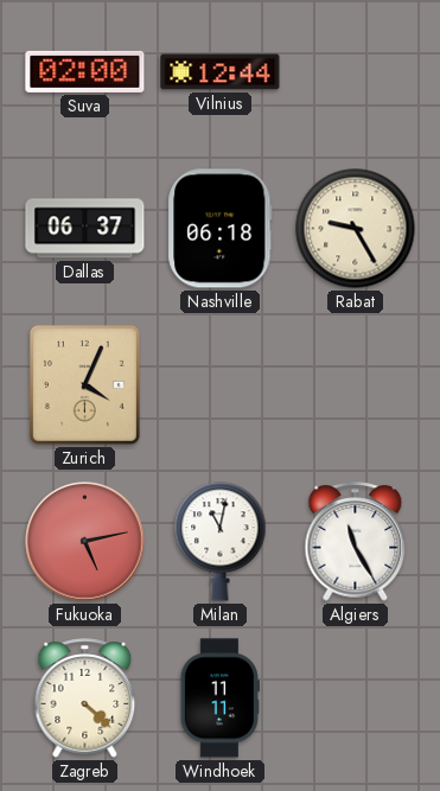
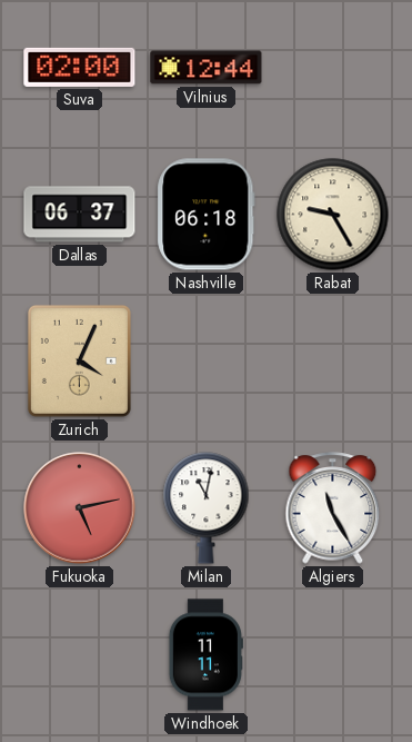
Zagreb: 4:22 -> none (85, 698)
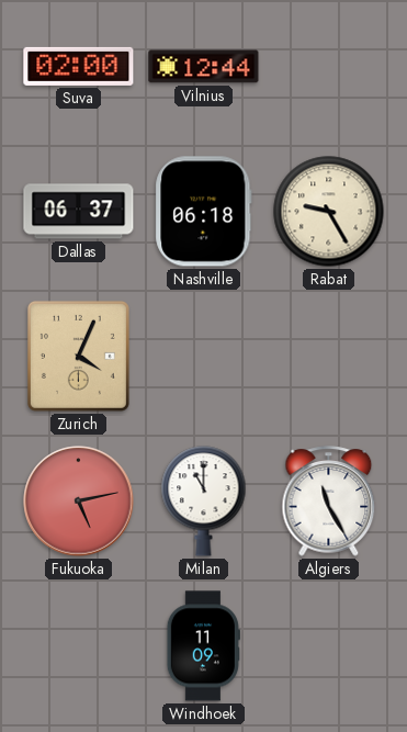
Milan: 11:02 -> 11:00 (204, 502)
Windhoek: 11:11 -> 11:09 (203, 646)
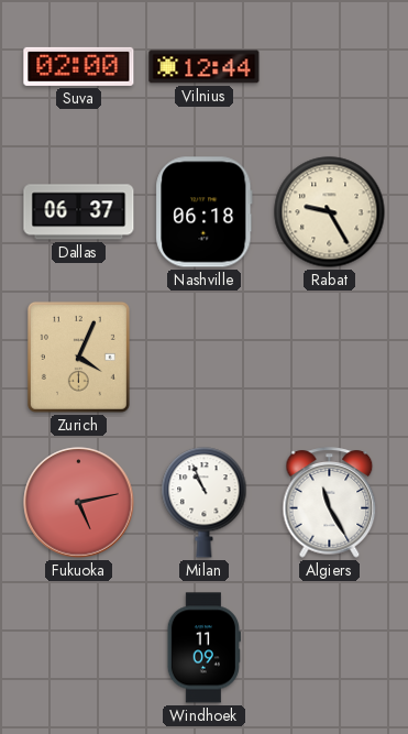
Milan: 11:00 -> 10:56 (205, 503)
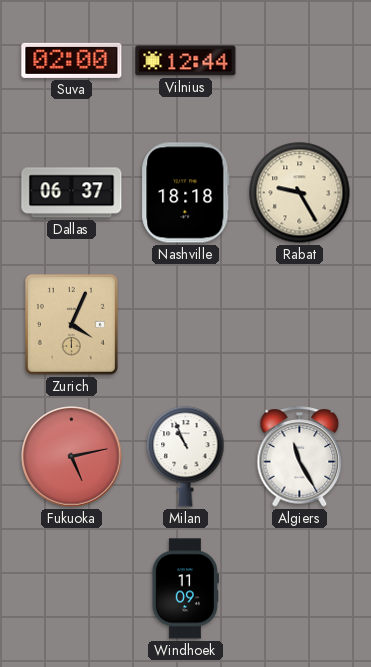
Nashville: 06:18 -> 18:18 (186, 193)
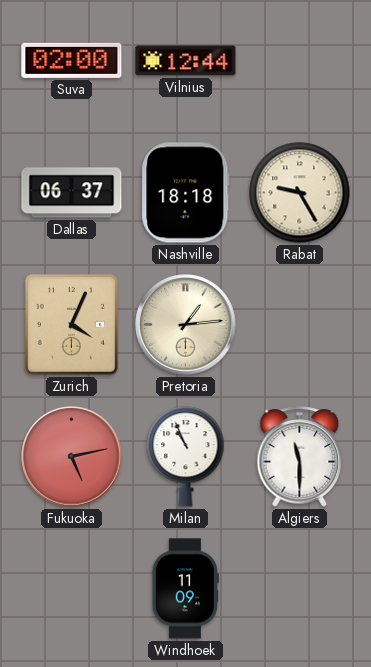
Pretoria: none -> 1:14 (186, 325)
Algiers: 11:25 -> 11:30 (300, 457)
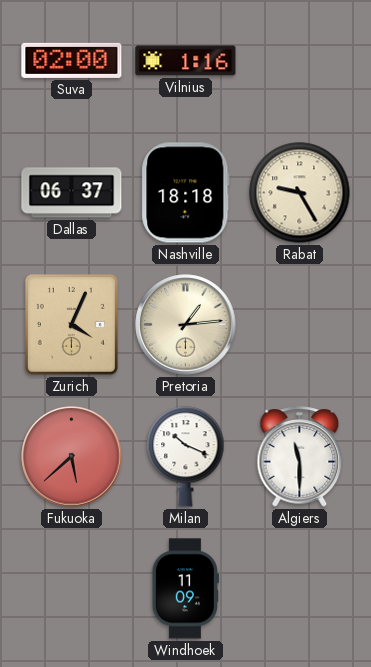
Vilnius: 12:44 -> 1:16 (186, 61)
Fukuoka: 5:13 -> 5:38 (72, 457)
Milan: 10:56 -> 10:19 (186, 457)
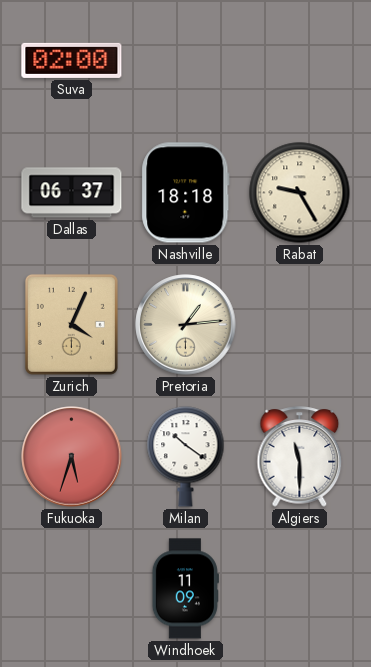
Vilnius: 1:16 -> none (186, 61)
Fukuoka: 5:38 -> 5:33 (72, 457)
Milan: 10:19 -> 10:21 (186, 457)
